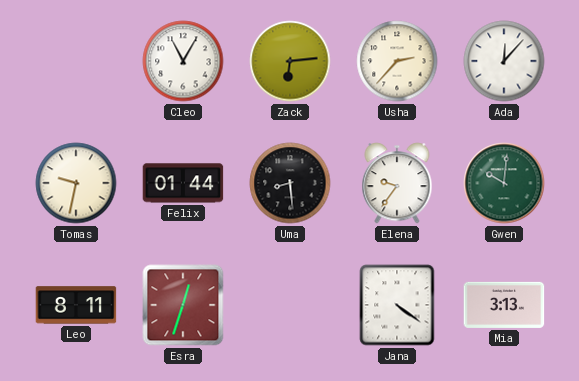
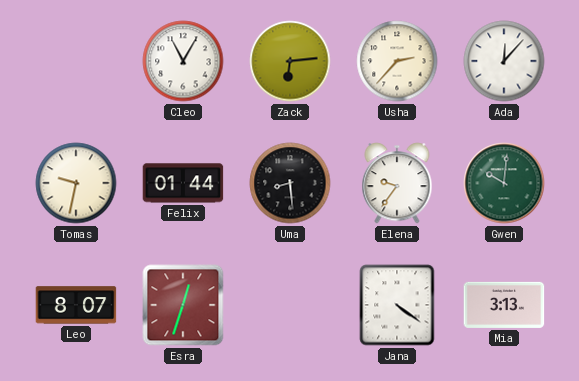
Leo: 8:11 -> 8:07 (76, 305)
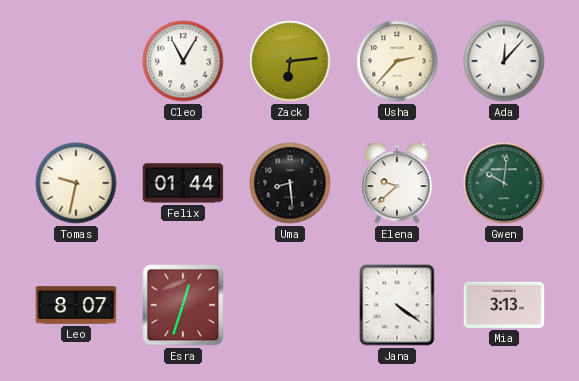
Elena: 9:36 -> 9:38 (397, 183)
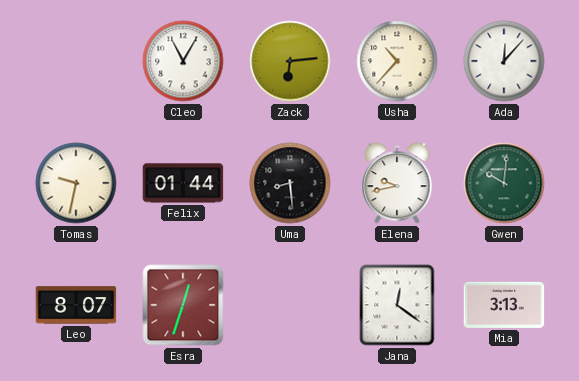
Usha: 2:37 -> 10:37 (397, 61)
Elena: 9:38 -> 9:43 (397, 183)
Jana: 4:21 -> 12:21 (397, 305)
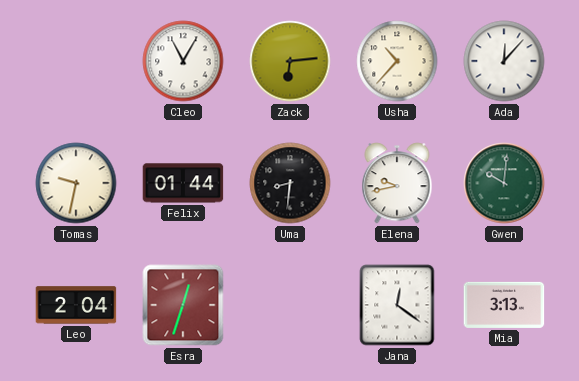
Uma: 8:29 -> 8:31 (290, 183)
Leo: 8:07 -> 2:04 (76, 305)
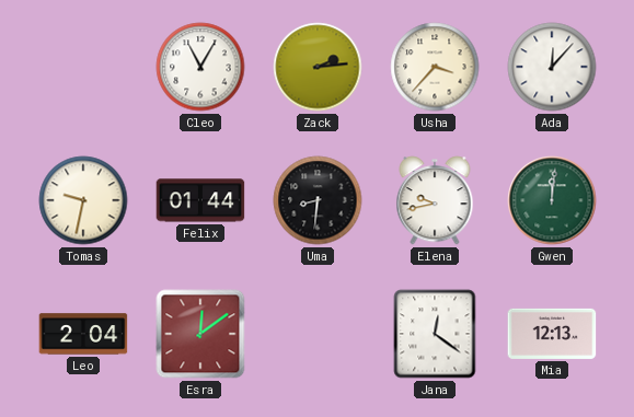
Zack: 6:14 -> 2:14 (318, 67)
Usha: 10:37 -> 3:37 (435, 67)
Gwen: 10:01 -> 12:01 (552, 200)
Esra: 12:33 -> 12:09 (200, 334)
Mia: 3:13 -> 12:13 (552, 334)
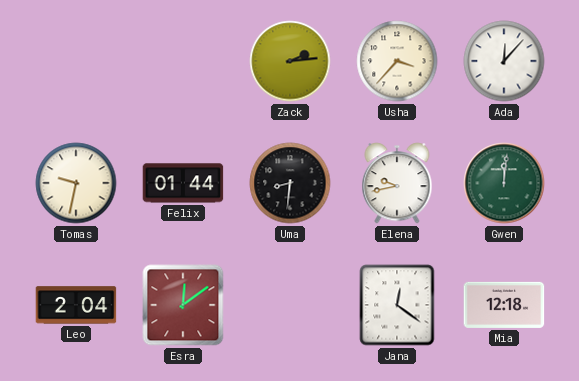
Cleo: 11:05 -> none (200, 67)
Mia: 12:13 -> 12:18 (504, 305)
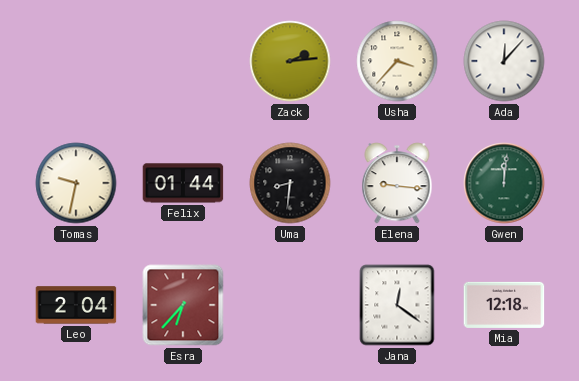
Elena: 9:43 -> 9:16 (397, 183)
Esra: 12:09 -> 6:37 (183, 305)
